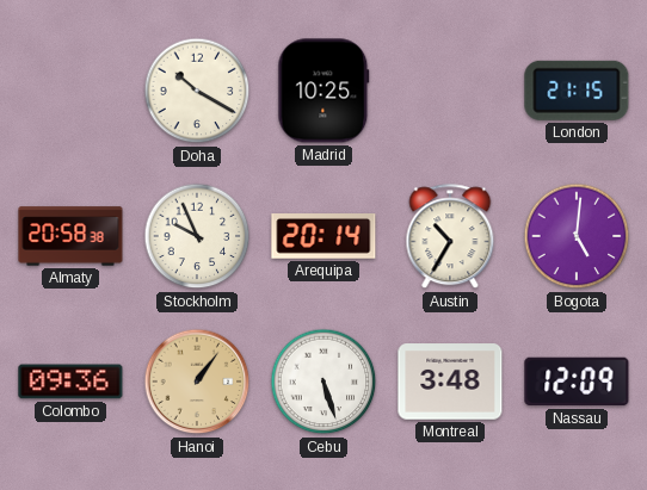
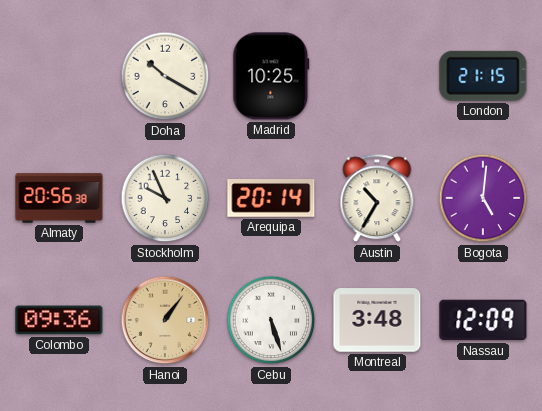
Almaty: 20:58 -> 20:56 (59, 198)
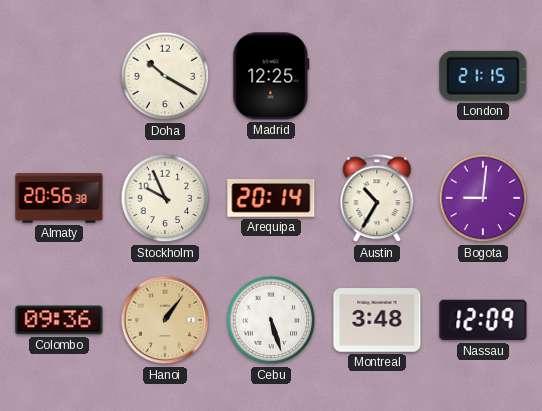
Madrid: 10:25 -> 12:25 (271, 76)
Bogota: 5:01 -> 9:01 (483, 198)
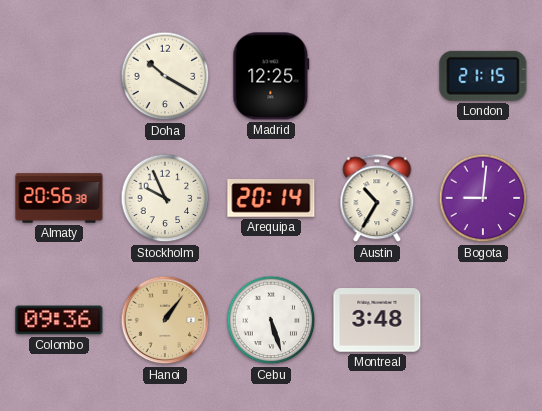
Nassau: 12:09 -> none (483, 320)
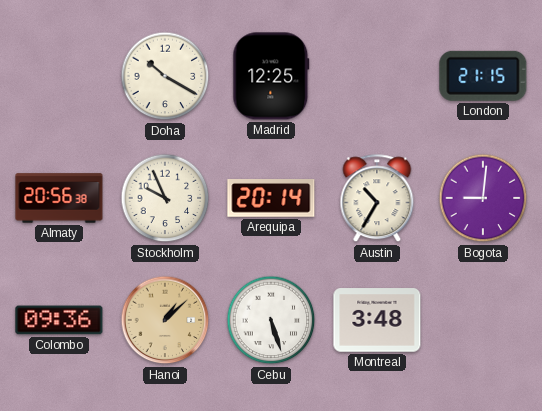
Hanoi: 1:06 -> 1:08 (165, 320)
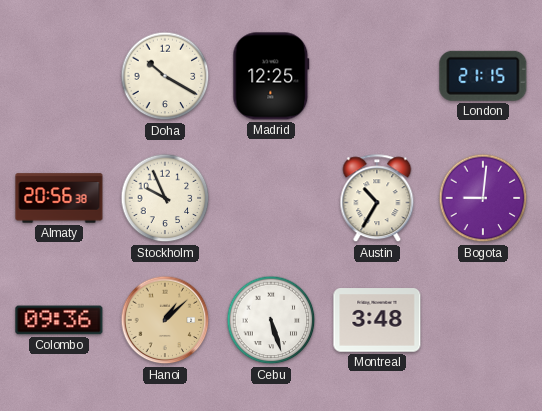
Arequipa: 20:14 -> none (271, 199)
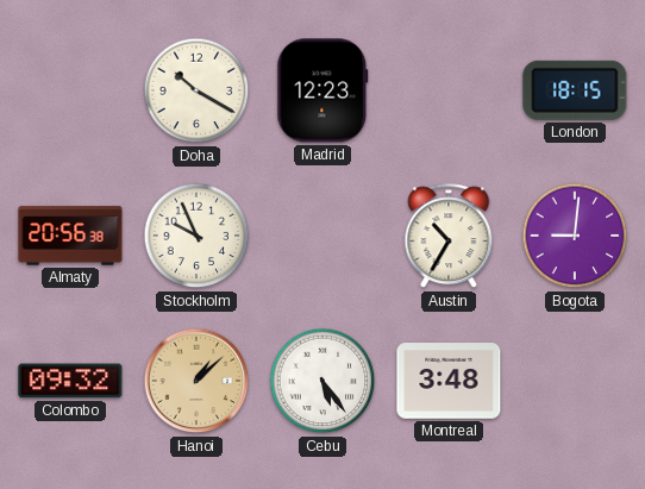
Madrid: 12:25 -> 12:23 (322, 90)
London: 21:15 -> 18:15 (575, 90)
Colombo: 09:36 -> 09:32 (70, 381)
Cebu: 5:27 -> 5:24 (322, 381)
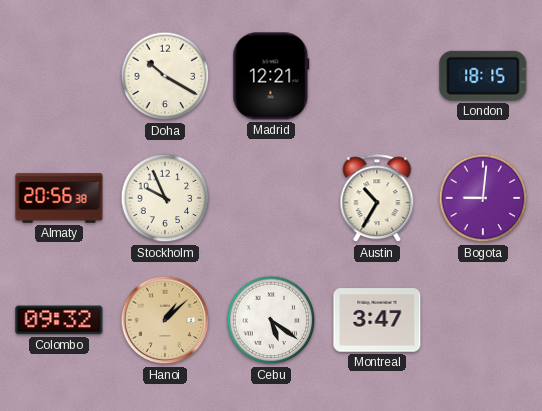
Madrid: 12:23 -> 12:21 (271, 76)
Cebu: 5:24 -> 5:21 (271, 320)
Montreal: 3:48 -> 3:47 (377, 320)
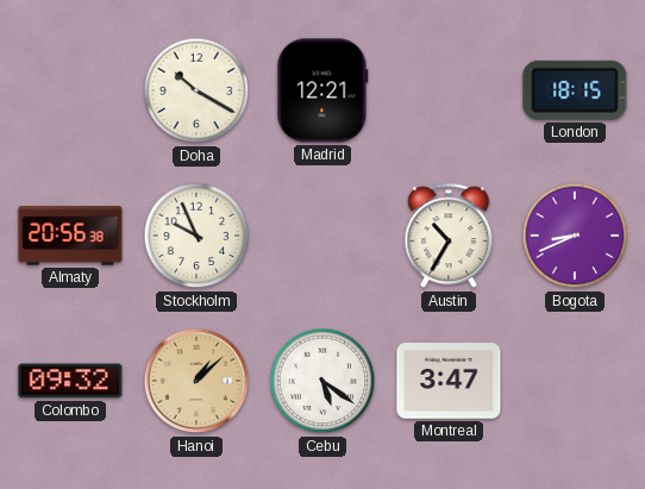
Bogota: 9:01 -> 8:41 (575, 236)
